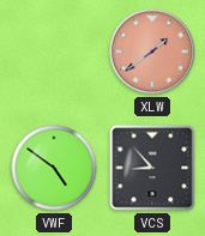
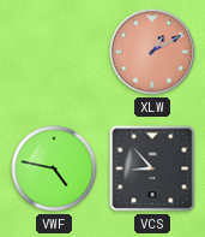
XLW: 1:39 -> 1:10 (152, 52)
VWF: 4:51 -> 4:47 (54, 168)
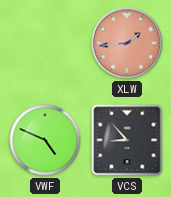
XLW: 1:10 -> 1:44 (127, 43)
VWF: 4:47 -> 4:49 (45, 140)
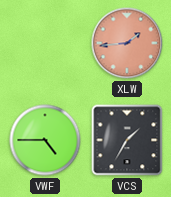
VWF: 4:49 -> 4:45 (45, 140)
VCS: 8:53 -> 1:35 (127, 140)
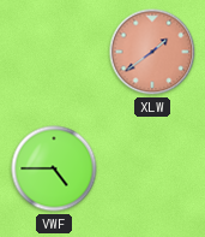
XLW: 1:44 -> 1:39 (152, 52)
VCS: 1:35 -> none (127, 140)
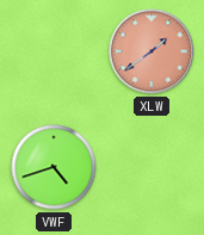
VWF: 4:45 -> 4:42 (54, 167)
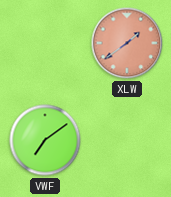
VWF: 4:42 -> 7:09 (45, 140)
